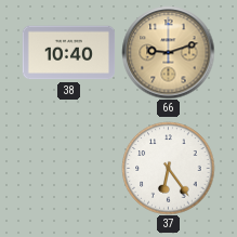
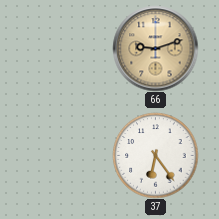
38: 10:40 -> none (68, 53)
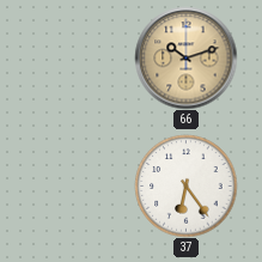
66: 9:12 -> 10:12 (185, 57)
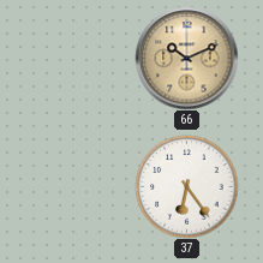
66: 10:12 -> 10:11 (186, 58)
